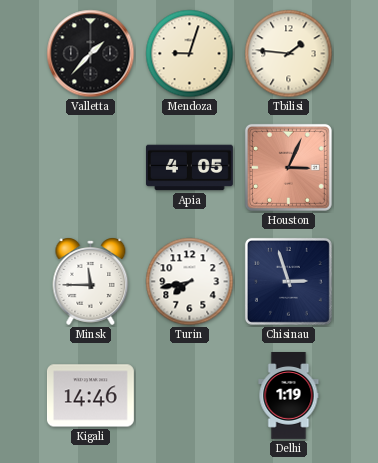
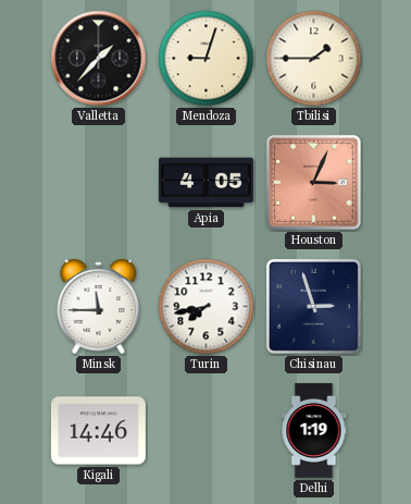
Tbilisi: 1:46 -> 1:45 (314, 59)
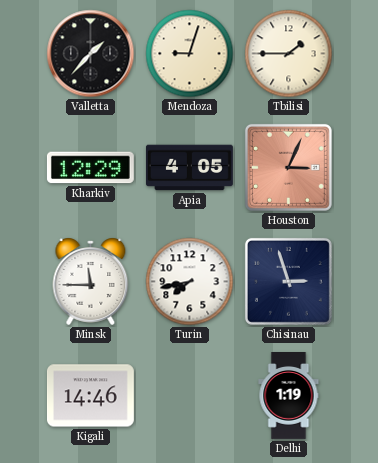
Kharkiv: none -> 12:29 (90, 168)
